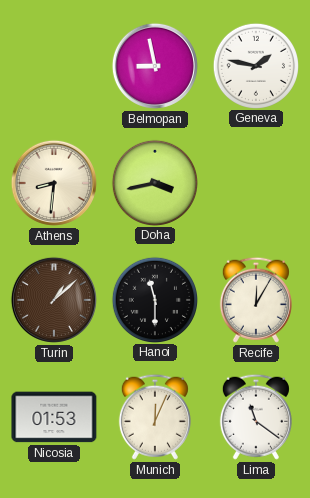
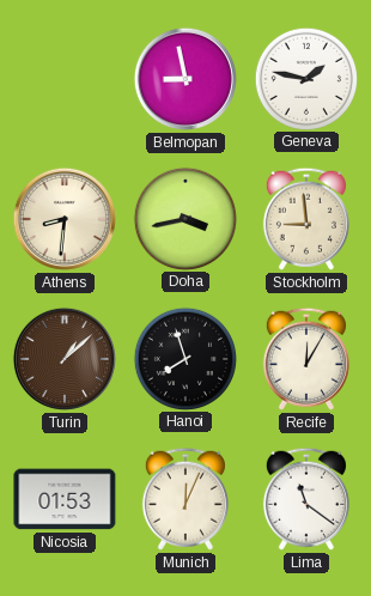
Stockholm: none -> 8:59 (306, 219)
Hanoi: 11:30 -> 7:57 (184, 358)
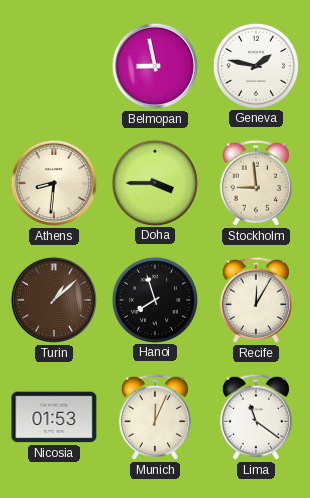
Doha: 3:43 -> 3:45 (154, 182)
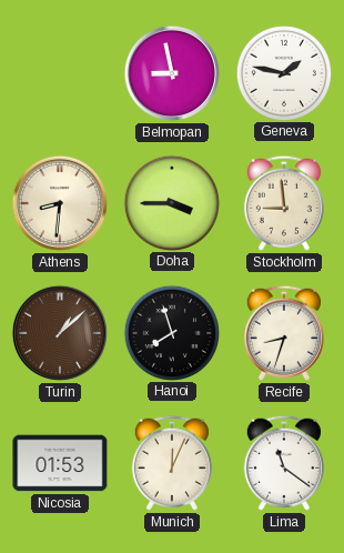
Recife: 12:05 -> 8:33 (284, 333)
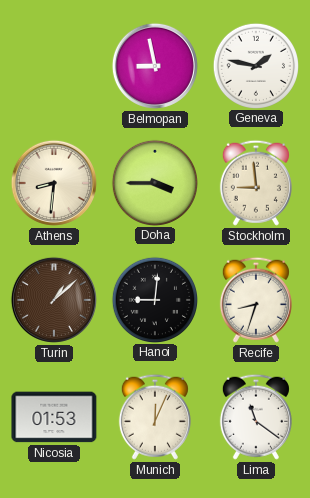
Hanoi: 7:57 -> 9:01 (154, 299)
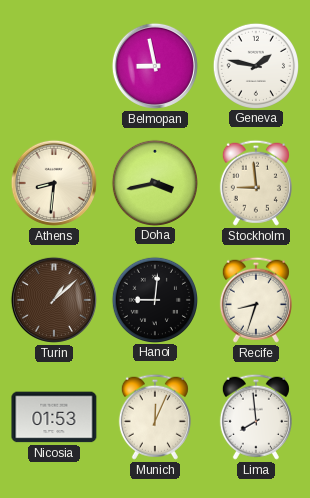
Doha: 3:45 -> 3:43 (154, 182)
Lima: 11:21 -> 7:59 (256, 417)
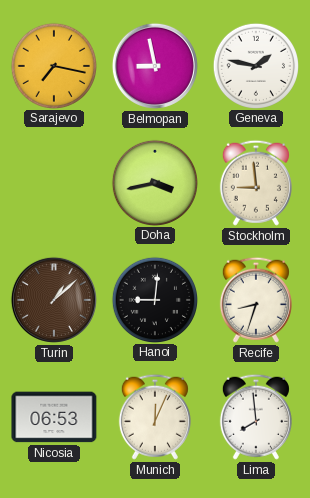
Sarajevo: none -> 7:17 (53, 65)
Athens: 8:31 -> none (54, 183)
Nicosia: 01:53 -> 06:53 (54, 417)
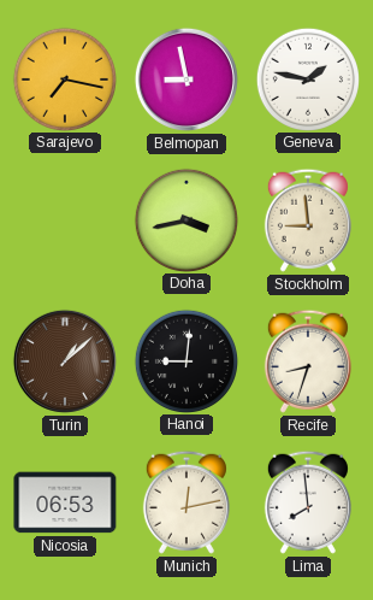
Munich: 12:04 -> 12:13 (186, 502)
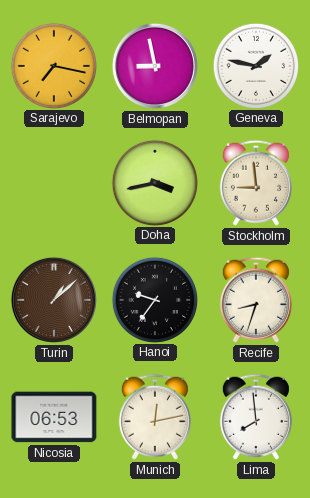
Hanoi: 9:01 -> 9:36 (154, 299)
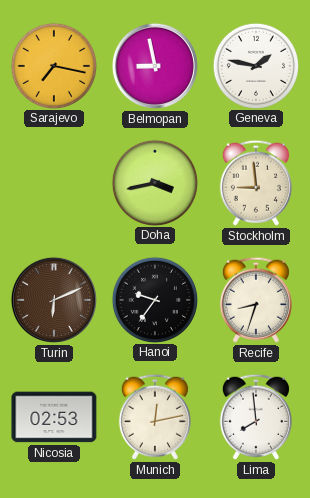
Turin: 1:08 -> 6:11 (54, 300)
Nicosia: 06:53 -> 02:53 (54, 417)
